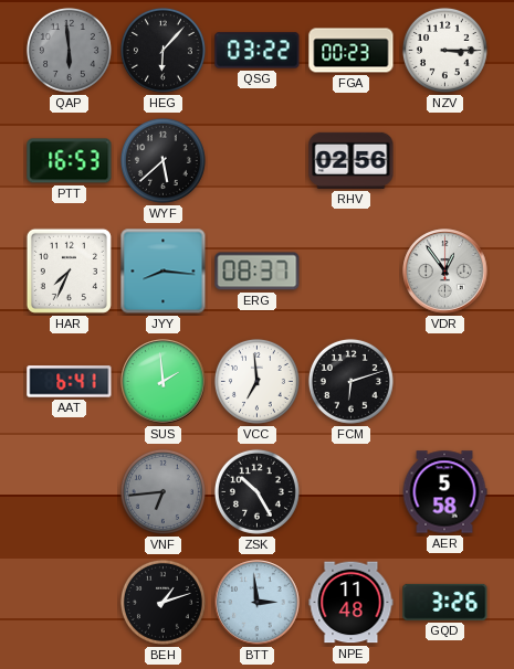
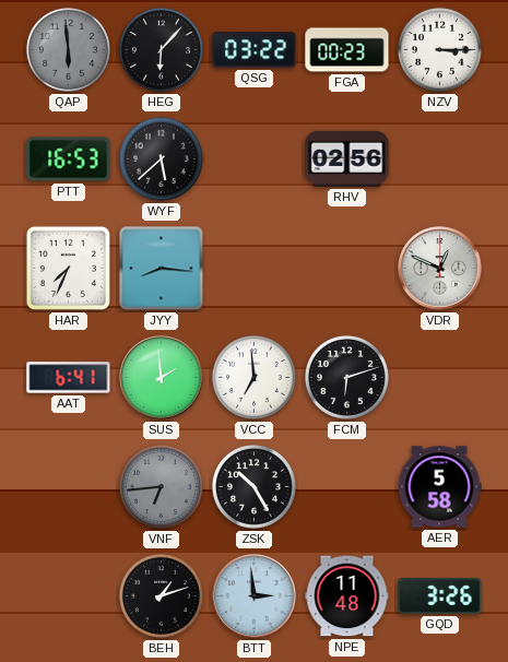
ERG: 08:37 -> none (258, 272)
VDR: 12:54 -> 12:49 (440, 269)
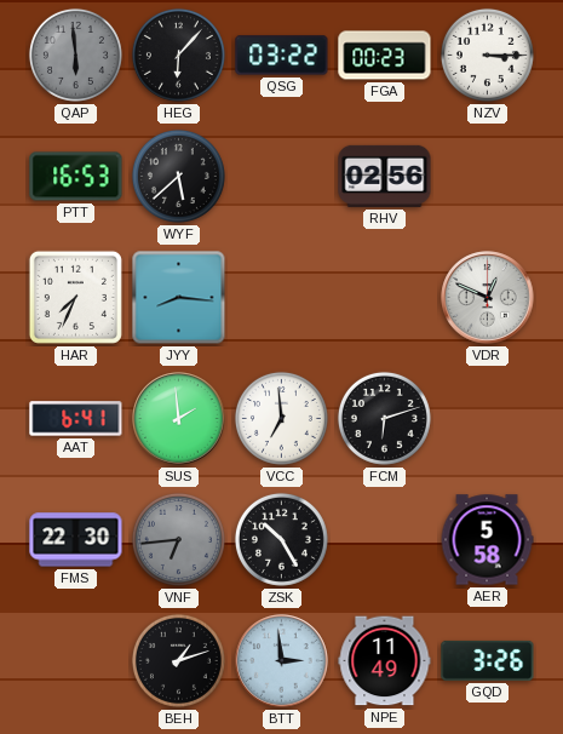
FMS: none -> 22:30 (76, 540)
NPE: 11:48 -> 11:49 (385, 661)
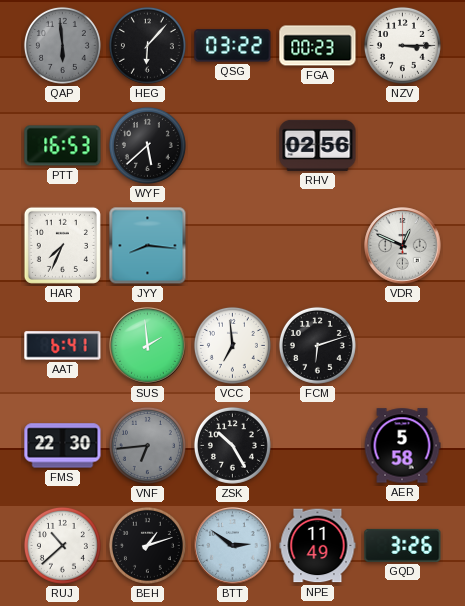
RUJ: none -> 10:38 (62, 545)
BTT: 2:59 -> 2:51 (233, 546)
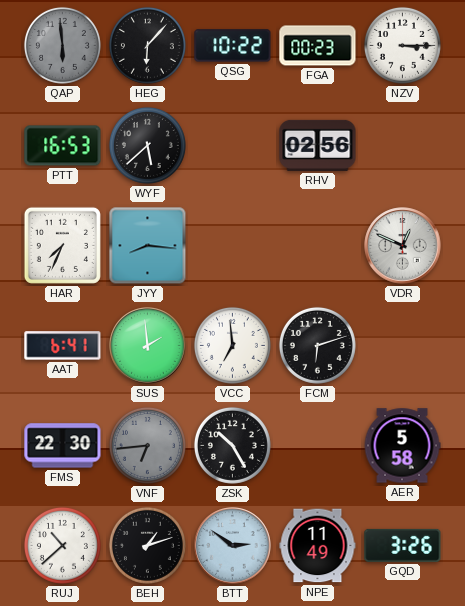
QSG: 03:22 -> 10:22 (233, 46)
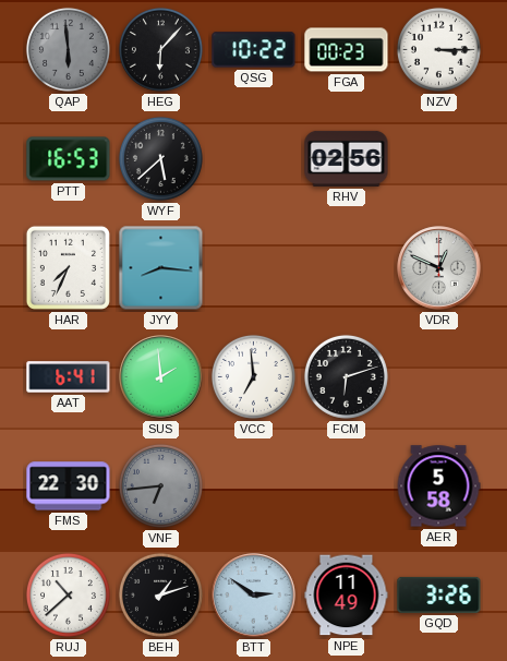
ZSK: 10:25 -> none (232, 445)
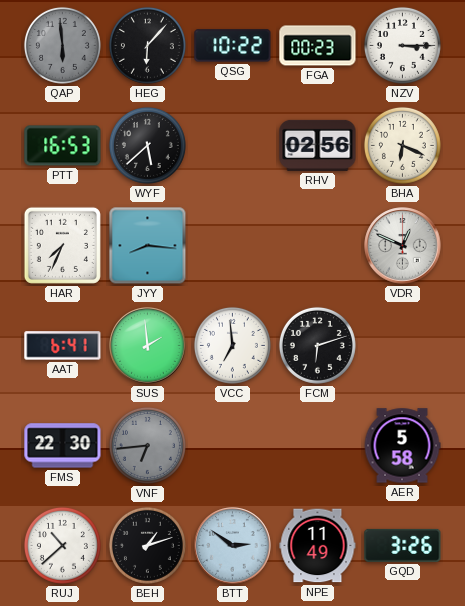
BHA: none -> 6:19 (402, 145)
